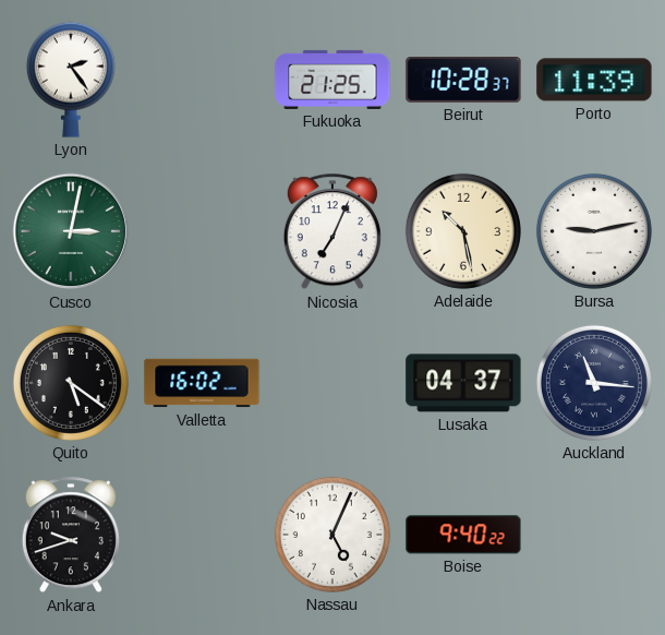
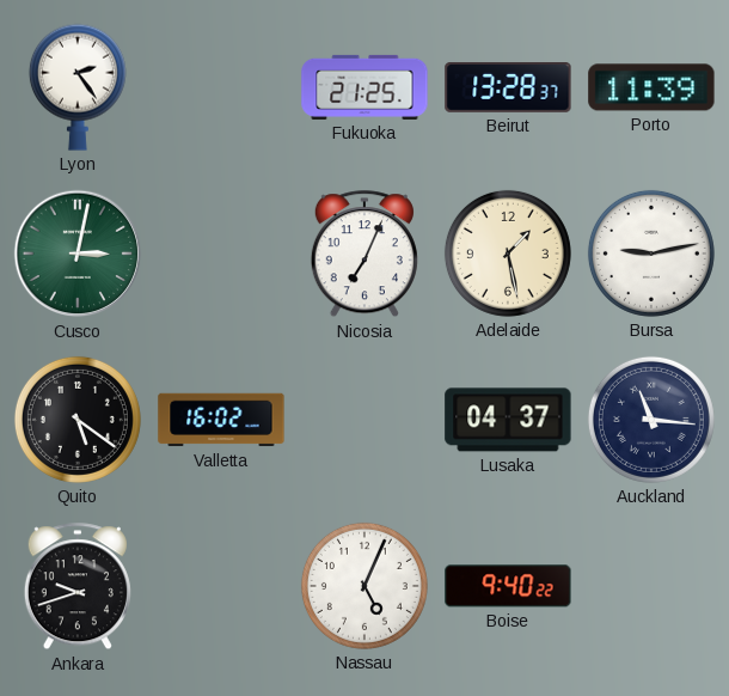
Beirut: 10:28 -> 13:28 (508, 88)
Adelaide: 10:28 -> 1:28 (508, 254)
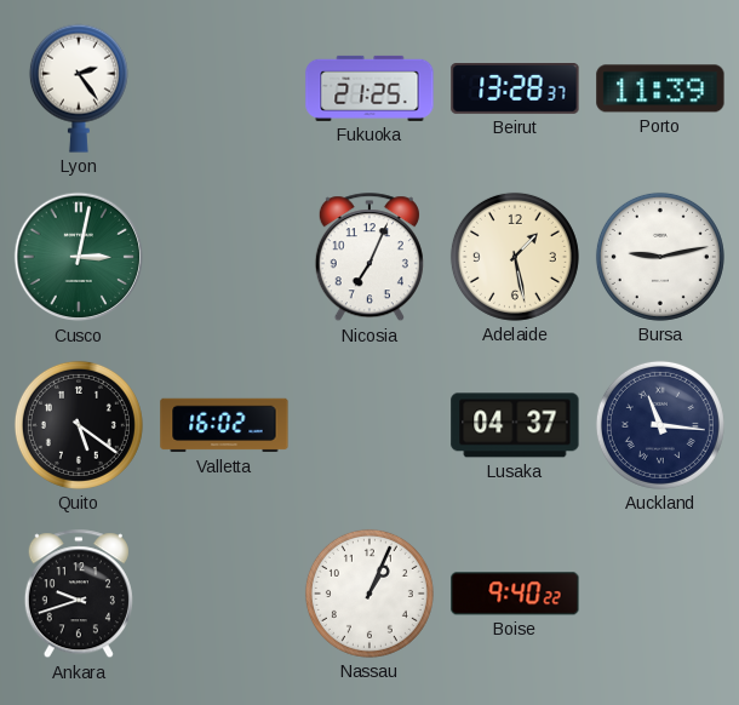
Nassau: 5:04 -> 1:04 (369, 594)
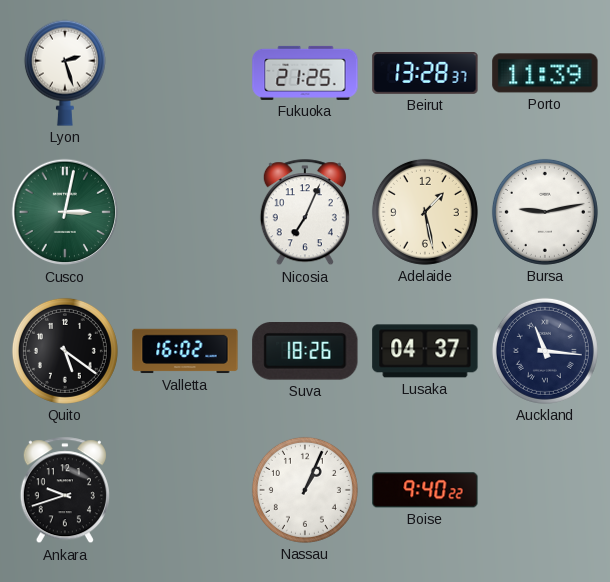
Lyon: 2:24 -> 2:27 (65, 73)
Suva: none -> 18:26 (305, 352)
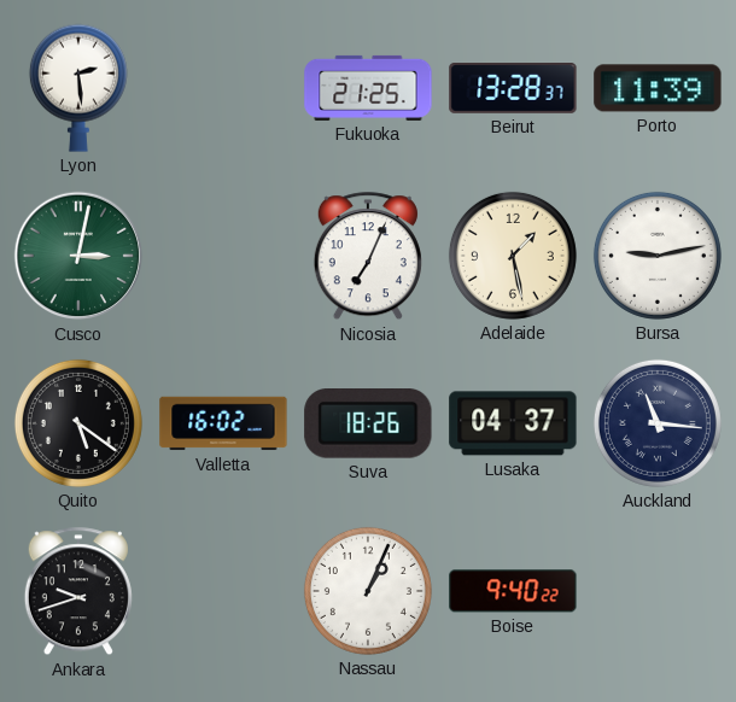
Lyon: 2:27 -> 2:29 (78, 88)
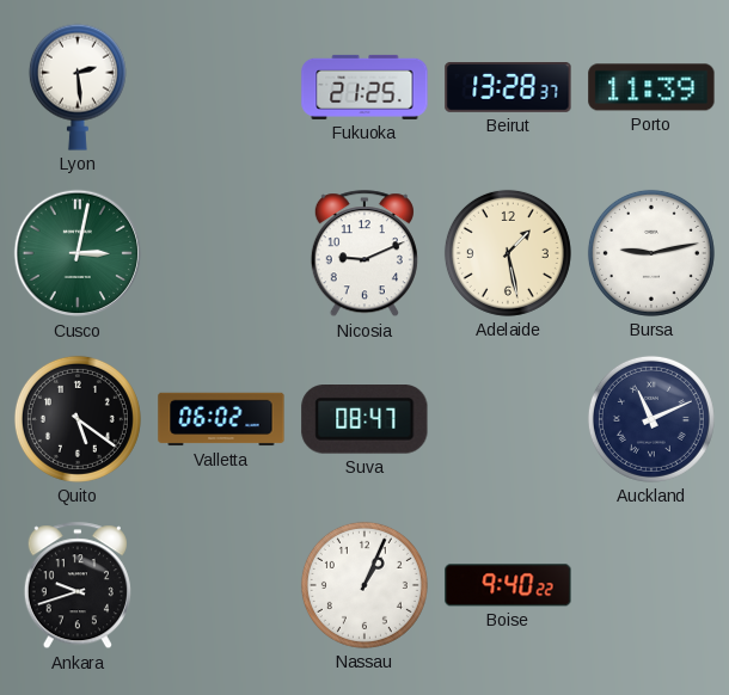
Nicosia: 7:04 -> 9:11 (364, 254)
Valletta: 16:02 -> 06:02 (221, 419)
Suva: 18:26 -> 08:47 (364, 420)
Lusaka: 04:37 -> none (513, 423)
Auckland: 11:16 -> 11:11 (651, 419)
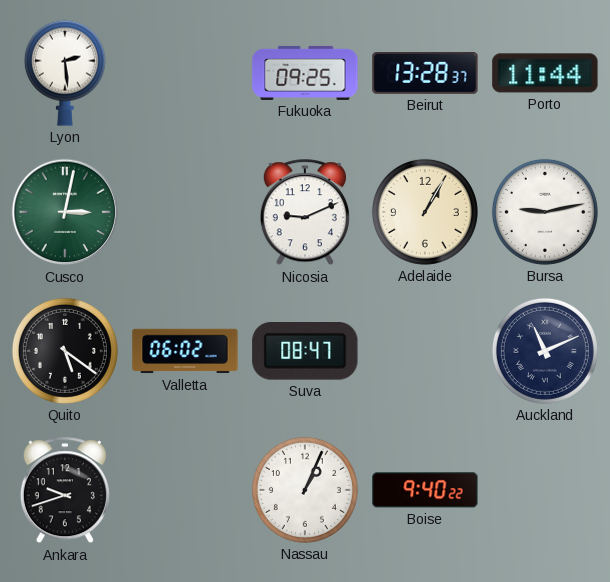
Fukuoka: 21:25 -> 09:25 (305, 73)
Porto: 11:39 -> 11:44 (545, 73)
Adelaide: 1:28 -> 1:05 (425, 212)
